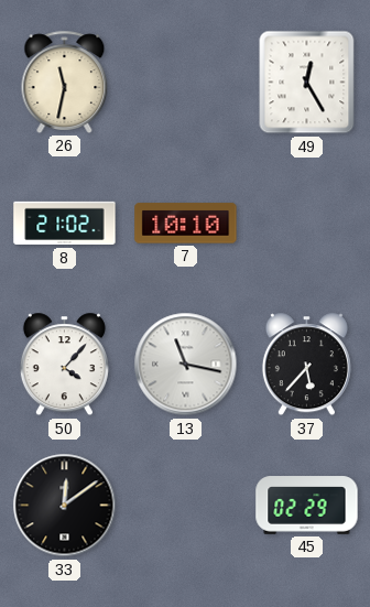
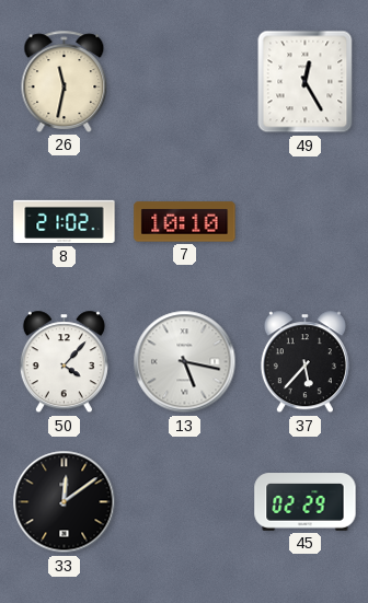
13: 11:17 -> 5:17 (185, 362)
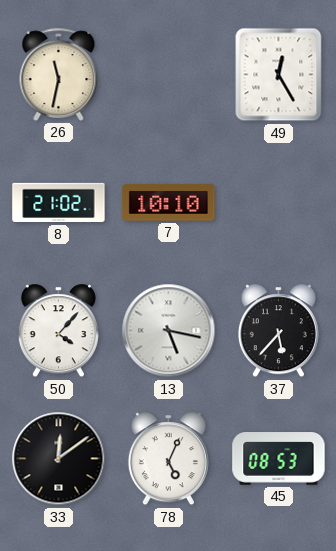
78: none -> 5:04 (168, 459)
45: 02:29 -> 08:53 (279, 459)
